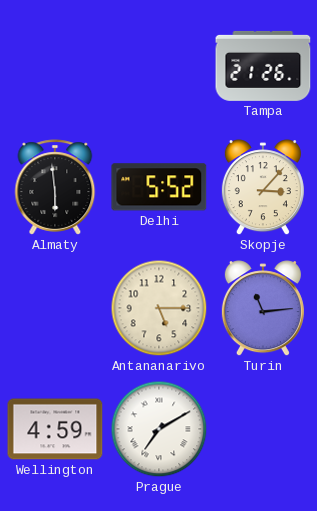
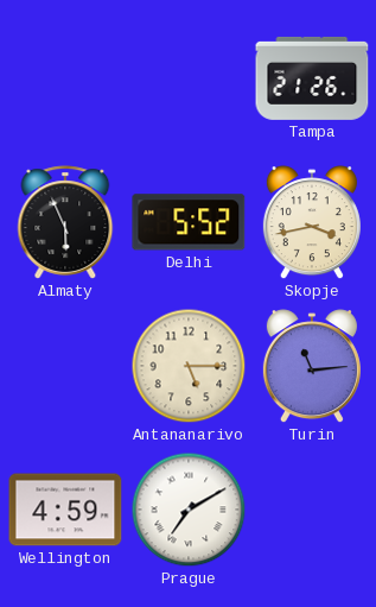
Almaty: 5:59 -> 5:56 (65, 222)
Skopje: 3:07 -> 3:43 (312, 223)
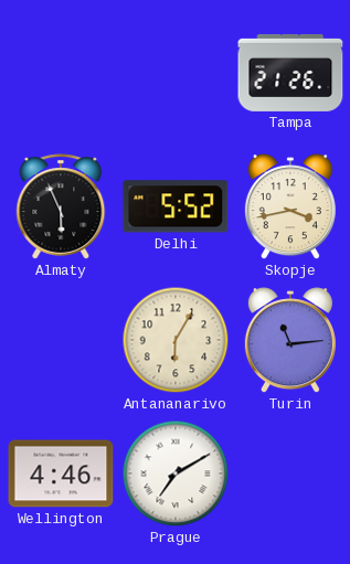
Antananarivo: 5:15 -> 6:05 (176, 340)
Wellington: 4:59 -> 4:46 (61, 473)
